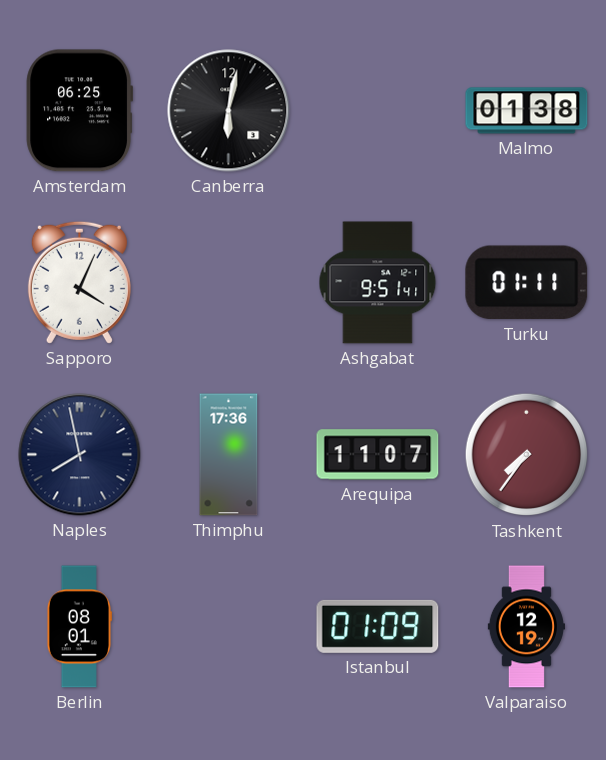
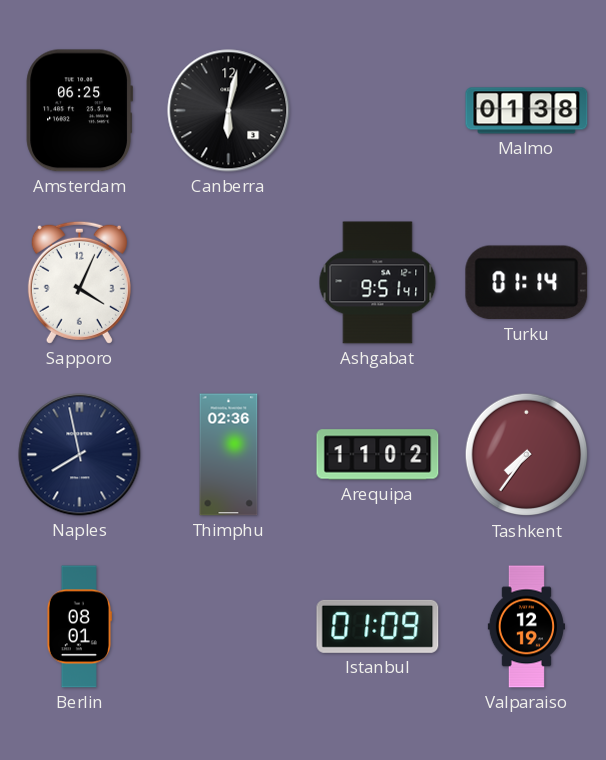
Turku: 01:11 -> 01:14 (527, 283)
Thimphu: 17:36 -> 02:36 (229, 455)
Arequipa: 11:07 -> 11:02 (378, 455)
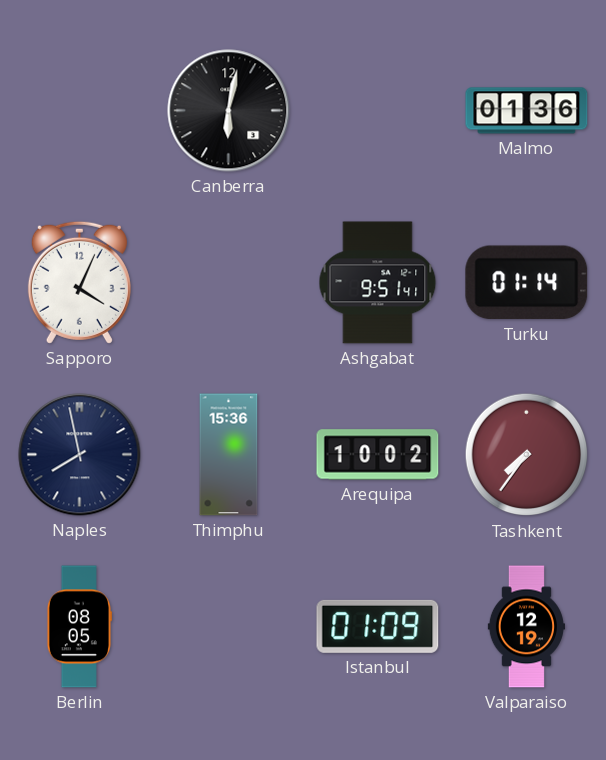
Amsterdam: 06:25 -> none (79, 111)
Malmo: 01:38 -> 01:36 (527, 111)
Thimphu: 02:36 -> 15:36 (229, 455)
Arequipa: 11:02 -> 10:02 (378, 455)
Berlin: 08:01 -> 08:05 (79, 627)
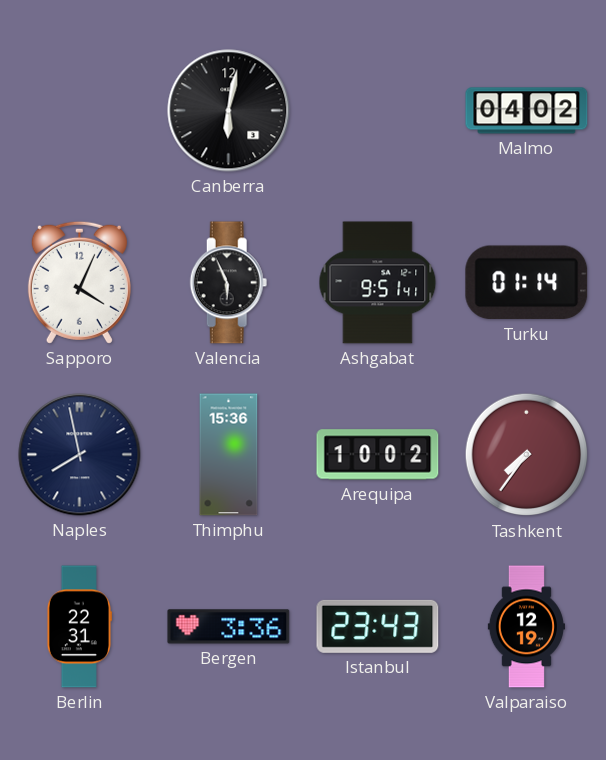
Malmo: 01:36 -> 04:02 (527, 111)
Valencia: none -> 5:56 (229, 283)
Berlin: 08:05 -> 22:31 (79, 627)
Bergen: none -> 3:36 (229, 627)
Istanbul: 01:09 -> 23:43 (378, 626)
